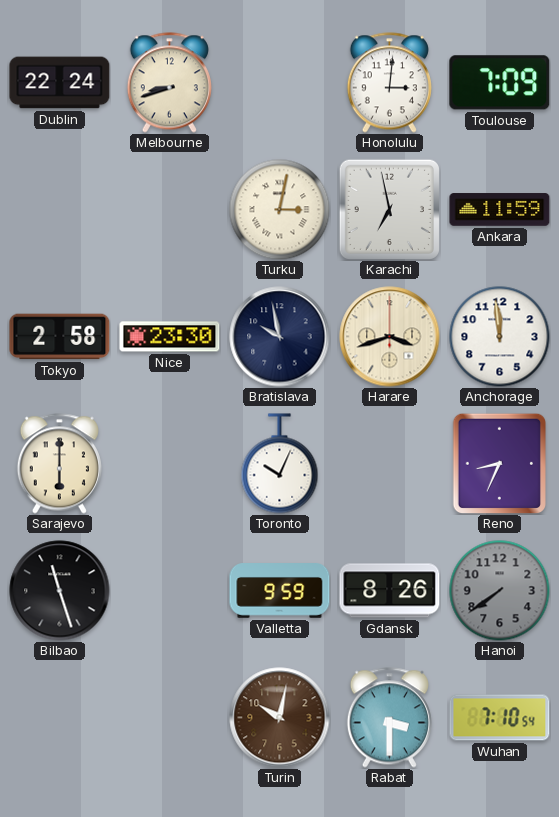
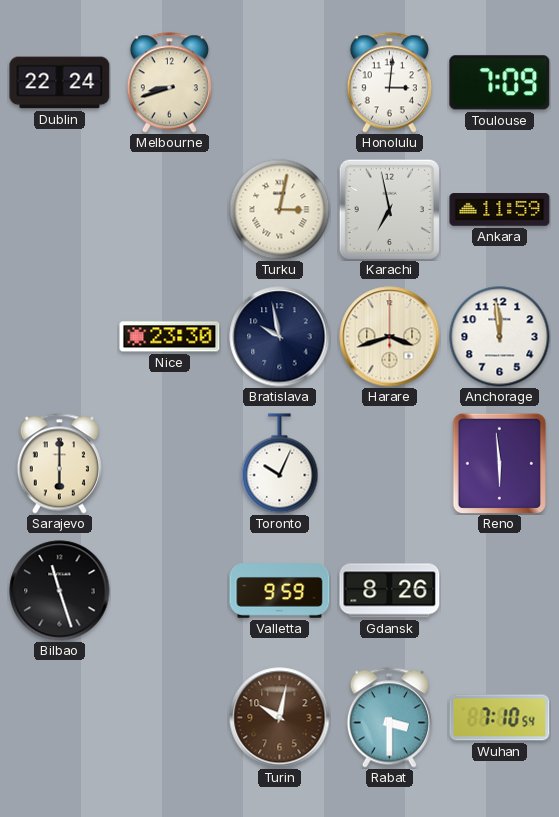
Tokyo: 2:58 -> none (60, 337)
Reno: 8:34 -> 5:59 (499, 463)
Hanoi: 7:39 -> none (500, 591)
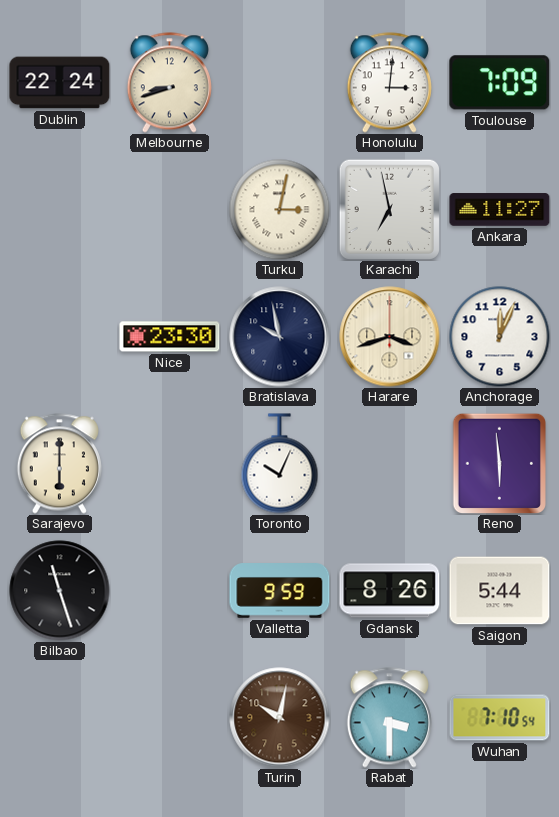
Ankara: 11:59 -> 11:27 (500, 210)
Anchorage: 11:59 -> 12:04 (500, 337)
Saigon: none -> 5:44 (500, 591)
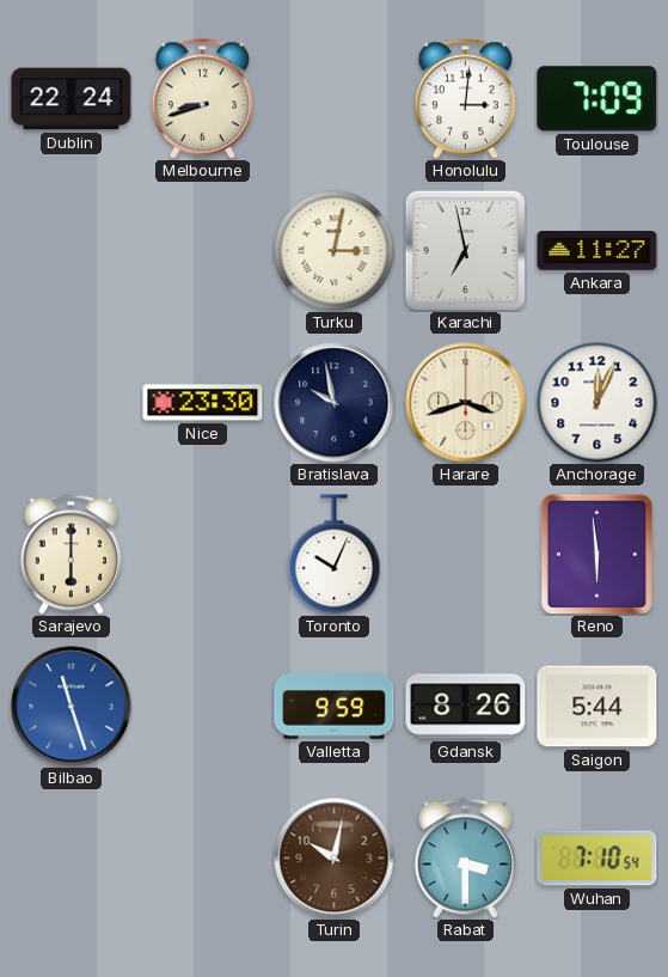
Bilbao dial: black -> blue (72, 707)
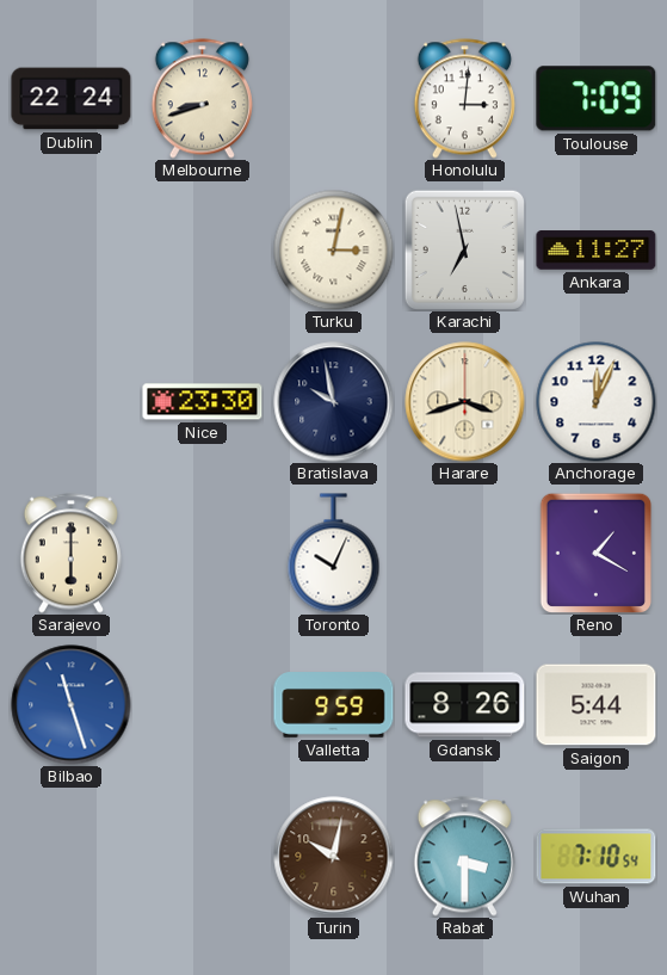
Reno: 5:59 -> 1:20 (595, 553)
